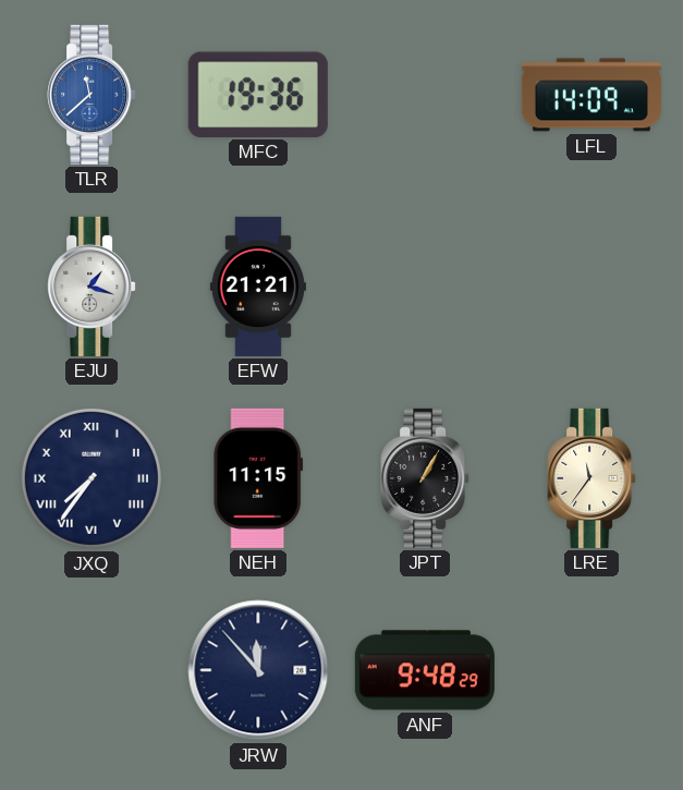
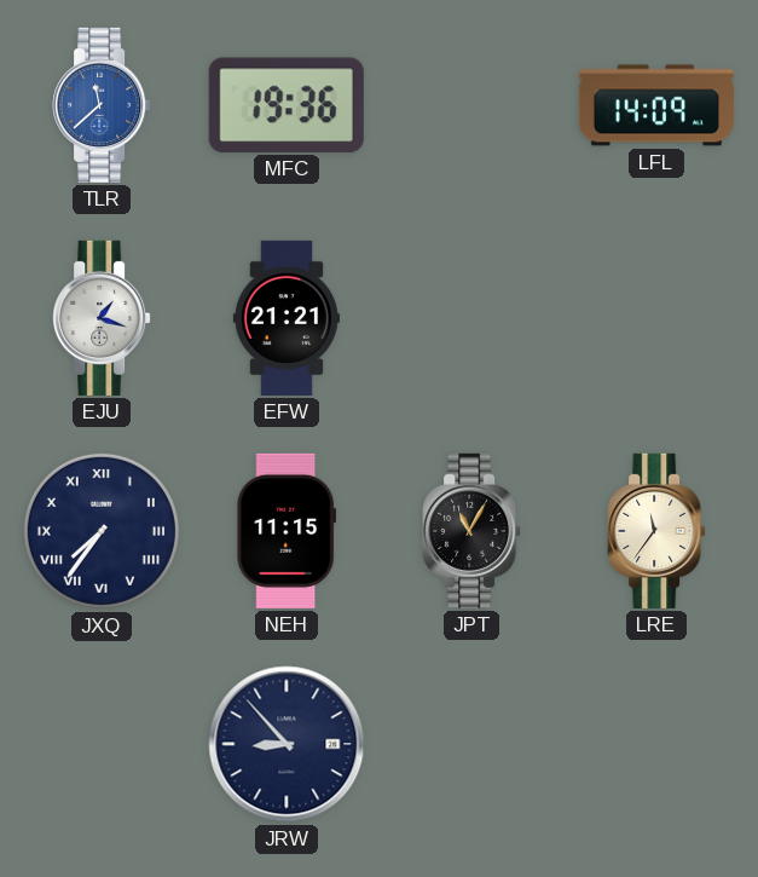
JPT: 1:05 -> 11:05 (471, 531)
JRW: 11:53 -> 8:53 (287, 744)
ANF: 9:48 -> none (425, 670)
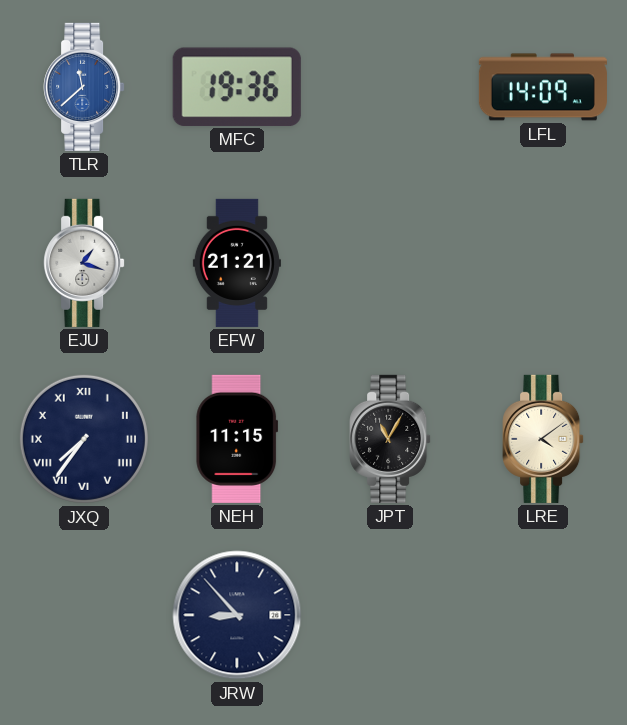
LRE: 11:36 -> 4:09 (543, 439)
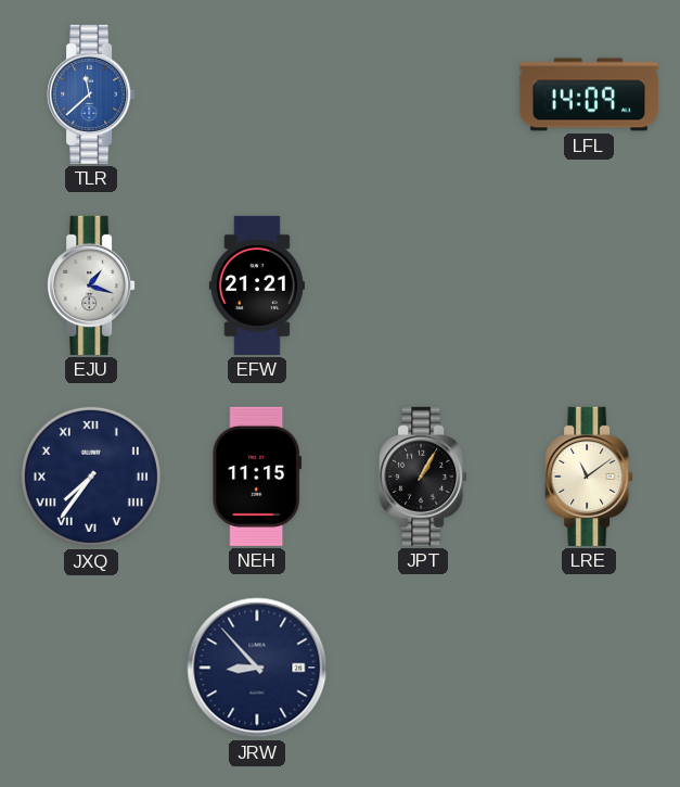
MFC: 19:36 -> none (237, 87)
JPT: 11:05 -> 1:05 (423, 477)
LRE: 4:09 -> 11:09 (589, 477)
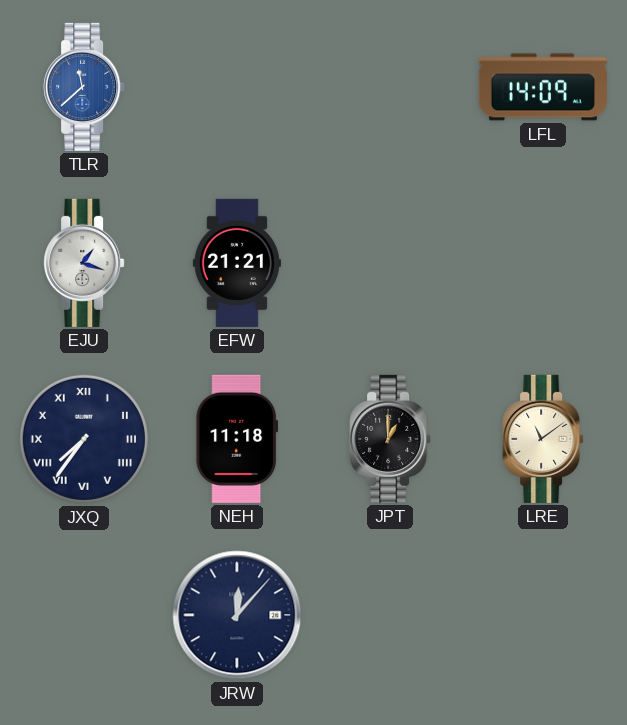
NEH: 11:15 -> 11:18 (237, 439)
JPT: 1:05 -> 1:00 (390, 439)
JRW: 8:53 -> 12:07 (237, 615)
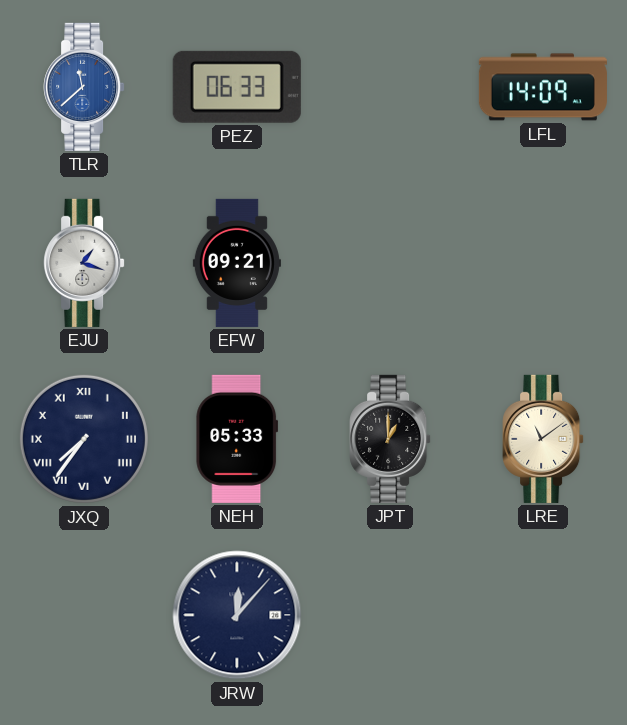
PEZ: none -> 06:33 (237, 87)
EFW: 21:21 -> 09:21 (237, 263)
NEH: 11:18 -> 05:33 (237, 439)
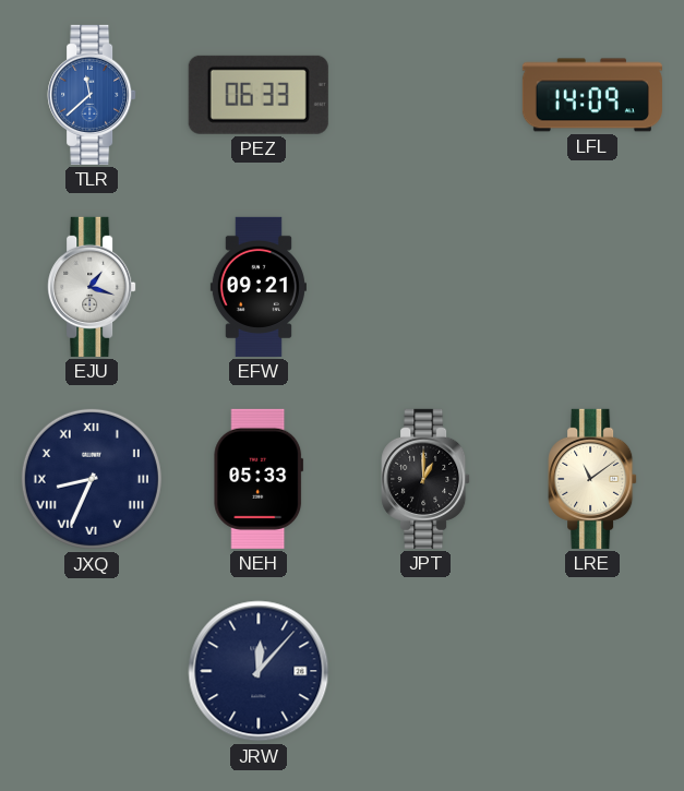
JXQ: 7:36 -> 8:34 (92, 479)
